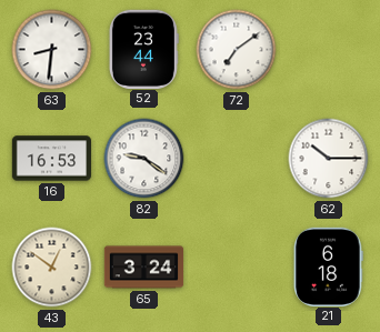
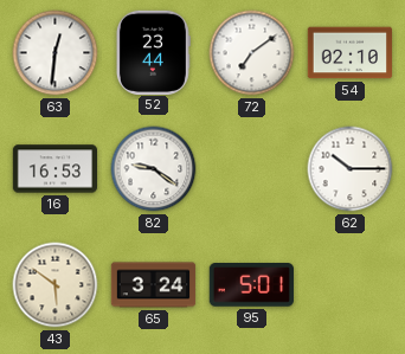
63: 8:31 -> 12:31 (56, 53)
54: none -> 02:10 (349, 53)
43: 12:51 -> 5:51 (56, 285)
95: none -> 5:01 (251, 285)
21: 6:18 -> none (329, 266)
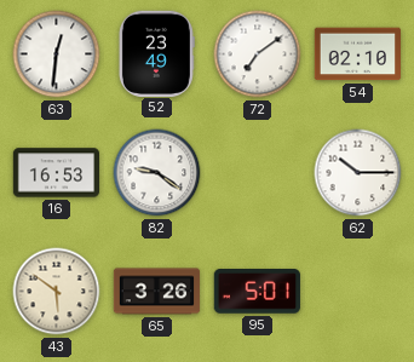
52: 23:44 -> 23:49 (156, 53)
65: 3:24 -> 3:26 (157, 292)
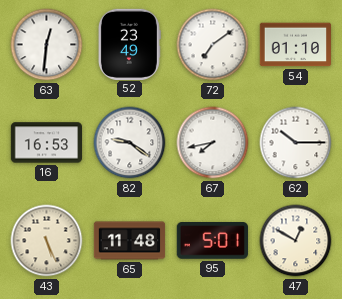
54: 02:10 -> 01:10 (295, 45)
67: none -> 7:43 (213, 143)
43: 5:51 -> 5:26 (47, 241)
65: 3:26 -> 11:48 (130, 241)
47: none -> 12:50 (296, 241)
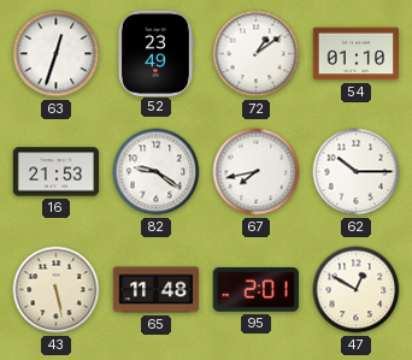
63: 12:31 -> 12:33 (57, 54)
72: 7:09 -> 1:09 (257, 54)
16: 16:53 -> 21:53 (57, 172)
43: 5:26 -> 5:28 (57, 290)
95: 5:01 -> 2:01 (255, 290)
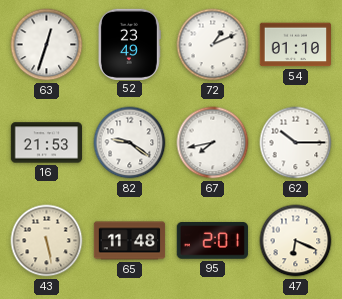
72: 1:09 -> 1:11 (213, 45)
47: 12:50 -> 6:19 (296, 241)
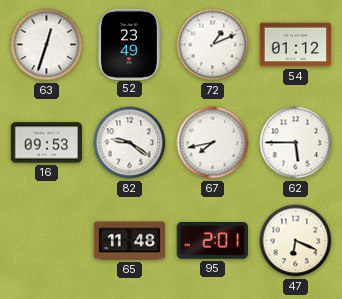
54: 01:10 -> 01:12 (295, 45)
16: 21:53 -> 09:53 (47, 143)
62: 10:15 -> 5:45 (296, 143)
43: 5:28 -> none (47, 241)
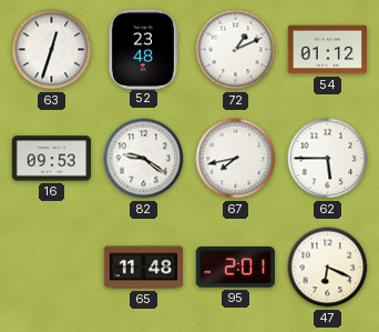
52: 23:49 -> 23:48 (143, 49)
